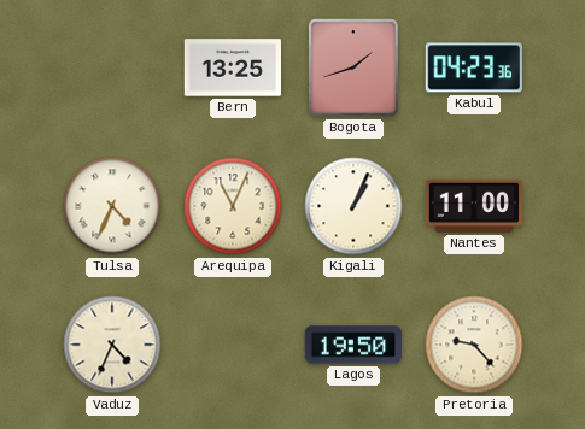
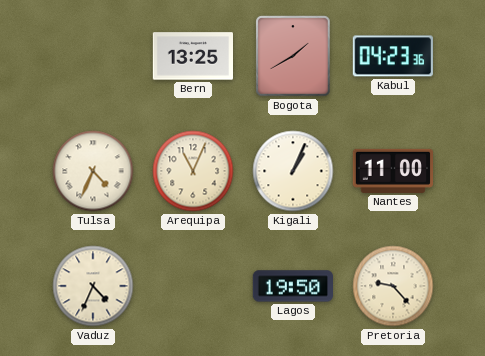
Bogota: 1:42 -> 1:40 (293, 56)
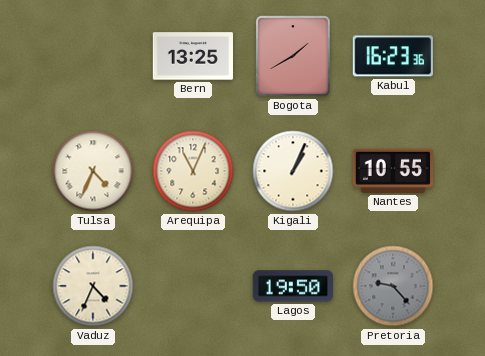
Kabul: 04:23 -> 16:23 (393, 56)
Nantes: 11:00 -> 10:55 (392, 171)
Pretoria dial: cream -> grey (393, 286)
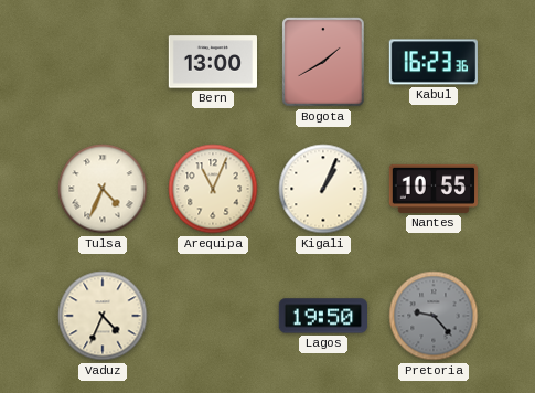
Bern: 13:25 -> 13:00 (212, 62)
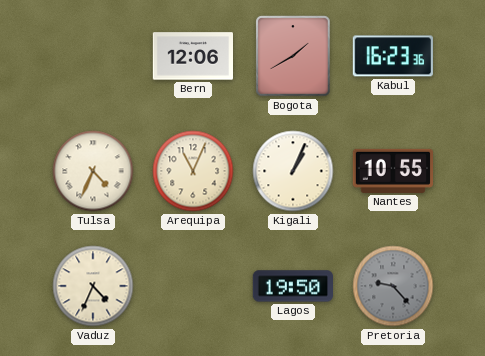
Bern: 13:00 -> 12:06 (192, 56)
